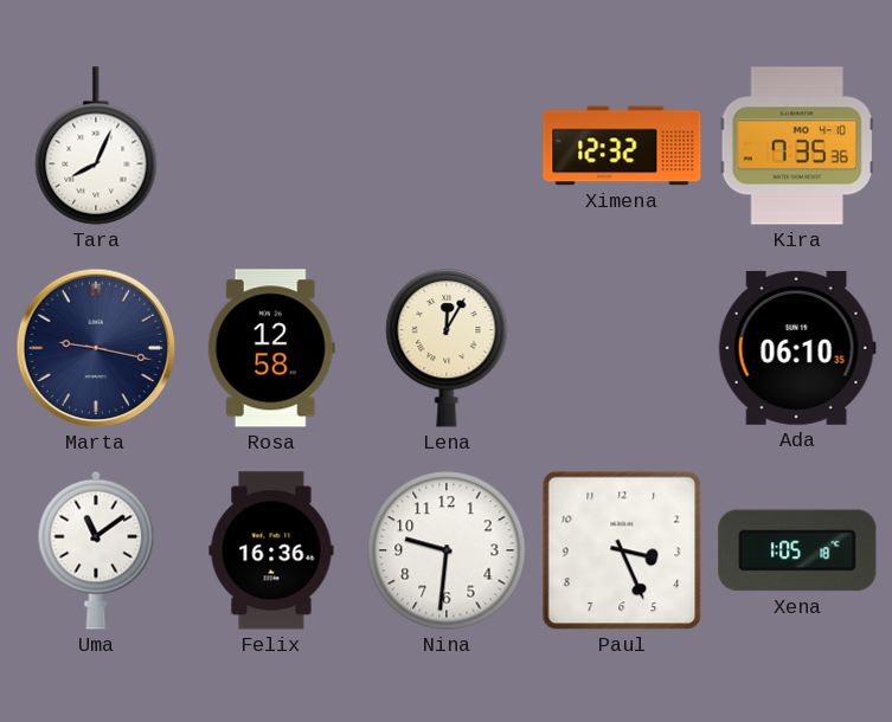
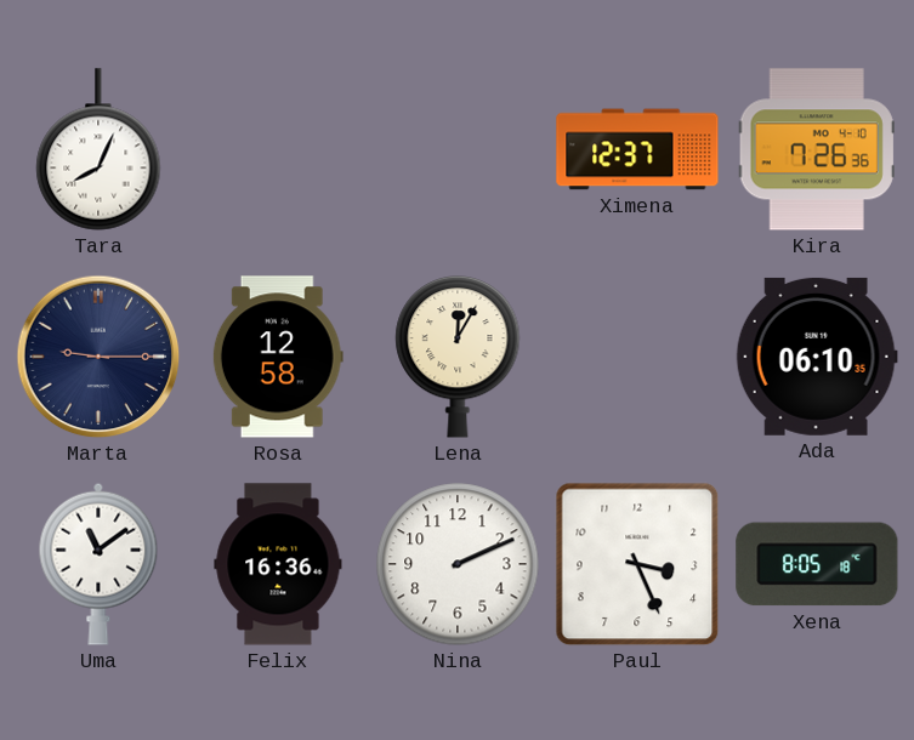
Ximena: 12:32 -> 12:37 (637, 149)
Kira: 7:35 -> 7:26 (817, 149)
Marta: 9:17 -> 9:15 (98, 357)
Nina: 9:31 -> 2:11 (458, 564)
Xena: 1:05 -> 8:05 (817, 564)
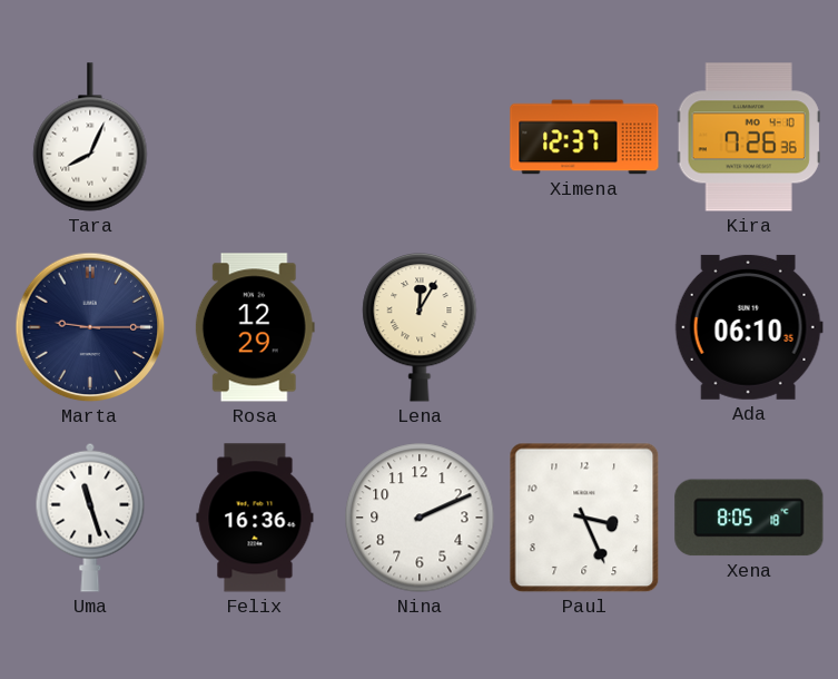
Rosa: 12:58 -> 12:29 (255, 327)
Uma: 11:09 -> 11:27 (90, 518)
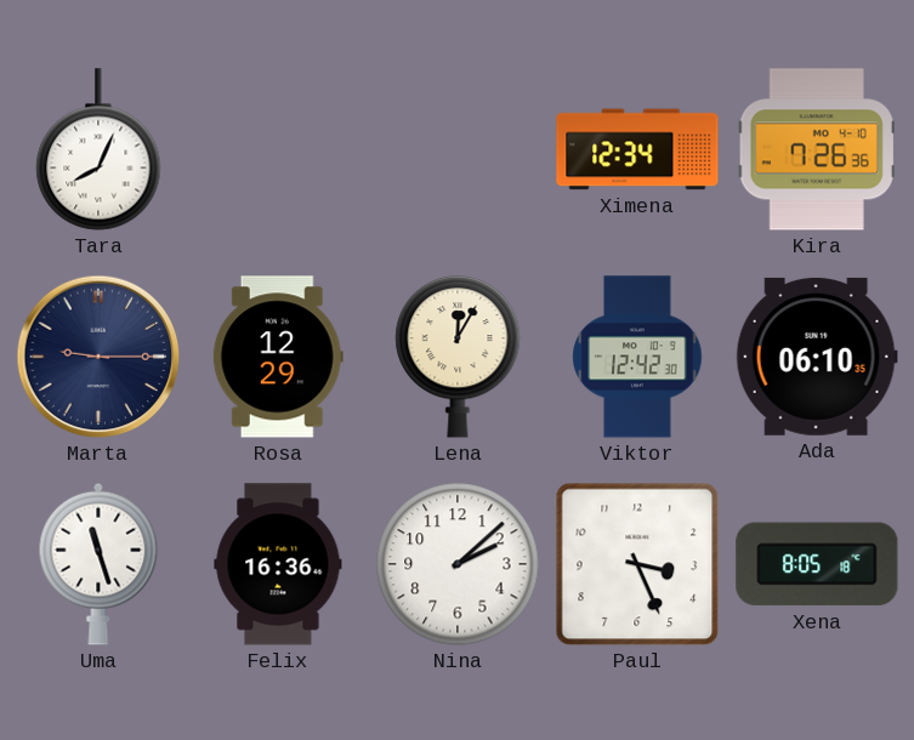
Ximena: 12:37 -> 12:34 (637, 149)
Viktor: none -> 12:42 (637, 357)
Nina: 2:11 -> 2:08 (458, 564)
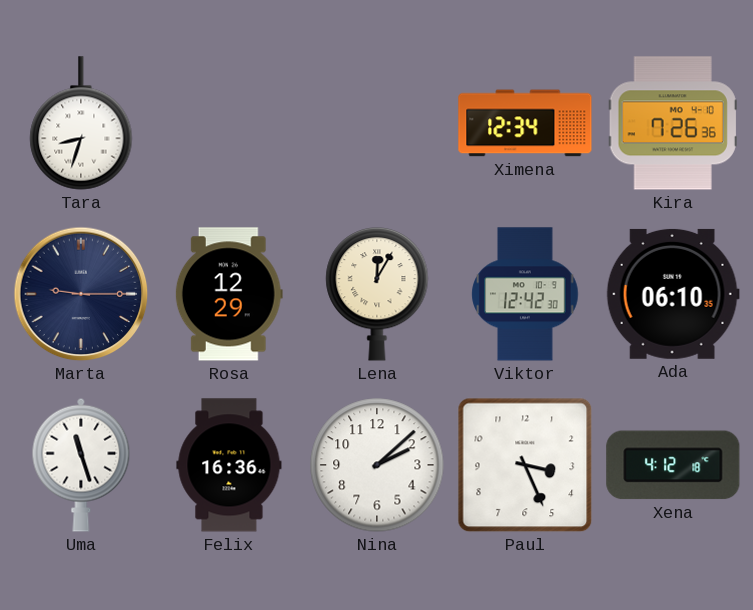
Tara: 8:04 -> 8:33 (81, 123)
Xena: 8:05 -> 4:12 (673, 465)
